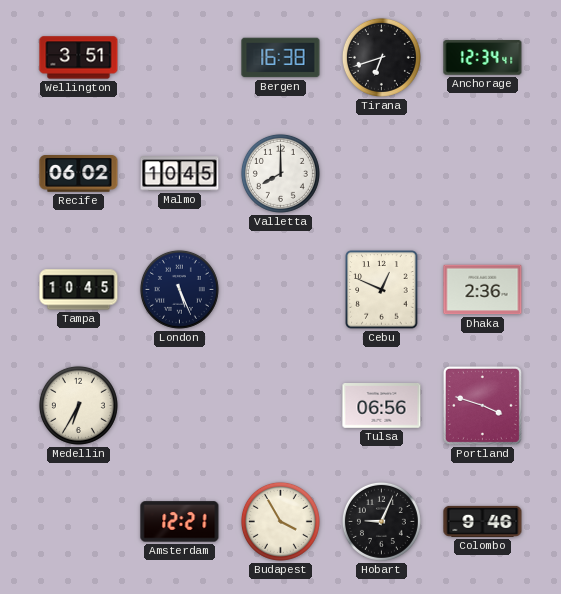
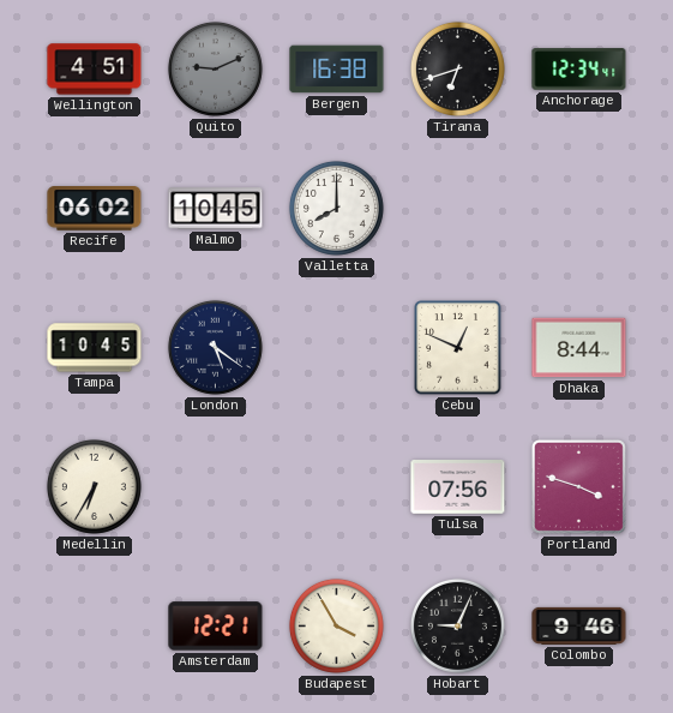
Wellington: 3:51 -> 4:51 (95, 70)
Quito: none -> 9:11 (215, 68)
London: 5:26 -> 5:21 (215, 347)
Dhaka: 2:36 -> 8:44 (579, 348)
Tulsa: 06:56 -> 07:56 (458, 487)
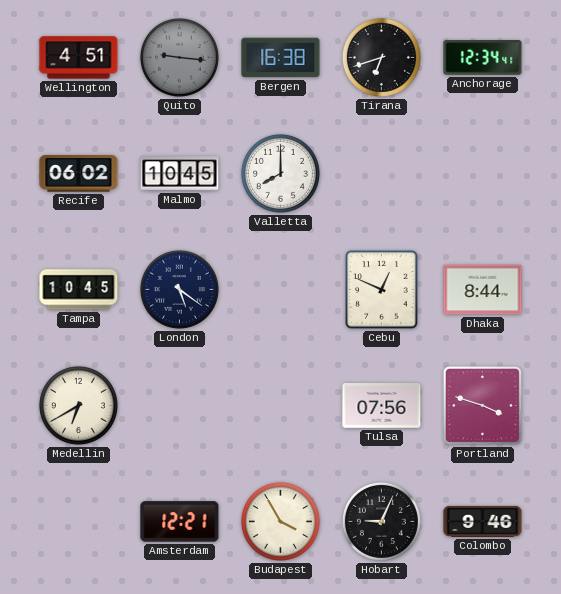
Quito: 9:11 -> 9:16 (179, 57)
Medellin: 6:35 -> 6:40 (78, 405)
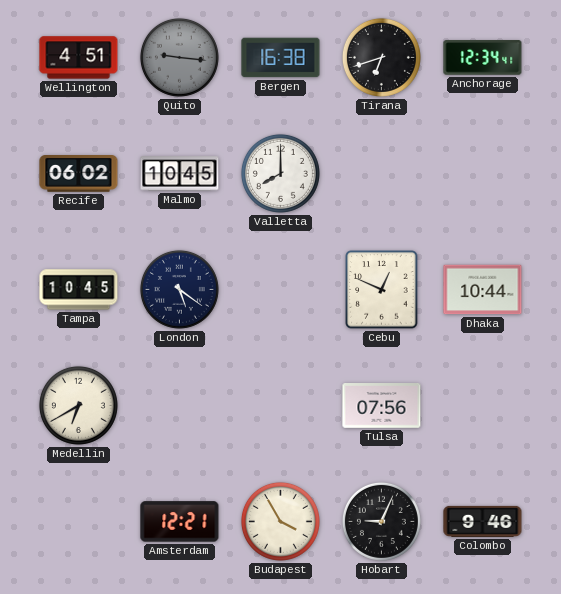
Dhaka: 8:44 -> 10:44 (483, 290)
Portland: 3:48 -> none (482, 405)
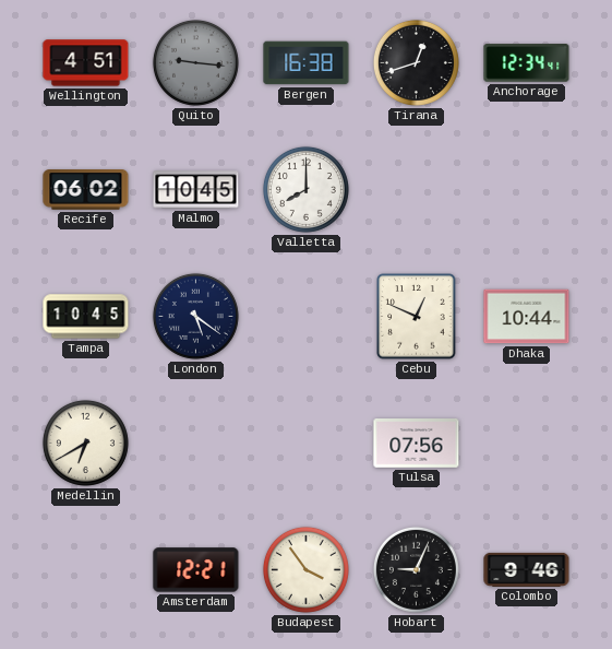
Tirana: 6:42 -> 12:42 (416, 62)
Budapest: 3:55 -> 3:54 (305, 569)
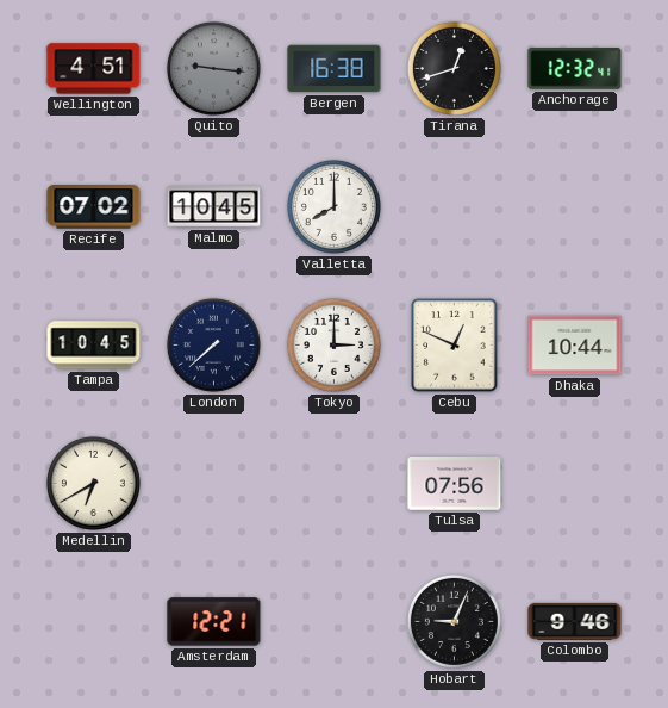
Anchorage: 12:34 -> 12:32 (575, 69)
Recife: 06:02 -> 07:02 (94, 207)
London: 5:21 -> 7:38 (213, 344)
Tokyo: none -> 3:00 (333, 344)
Budapest: 3:54 -> none (305, 569)
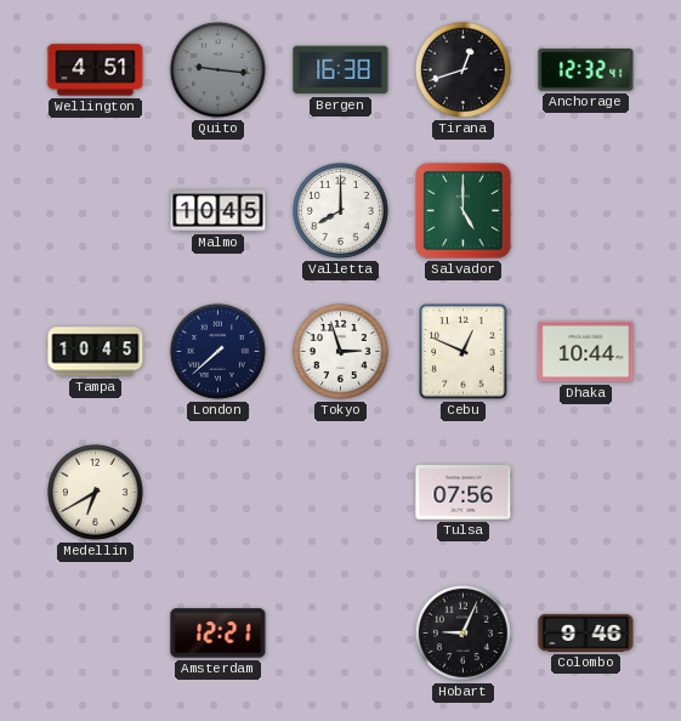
Recife: 07:02 -> none (94, 207)
Salvador: none -> 5:00 (464, 211)
Tokyo: 3:00 -> 2:57 (340, 351)
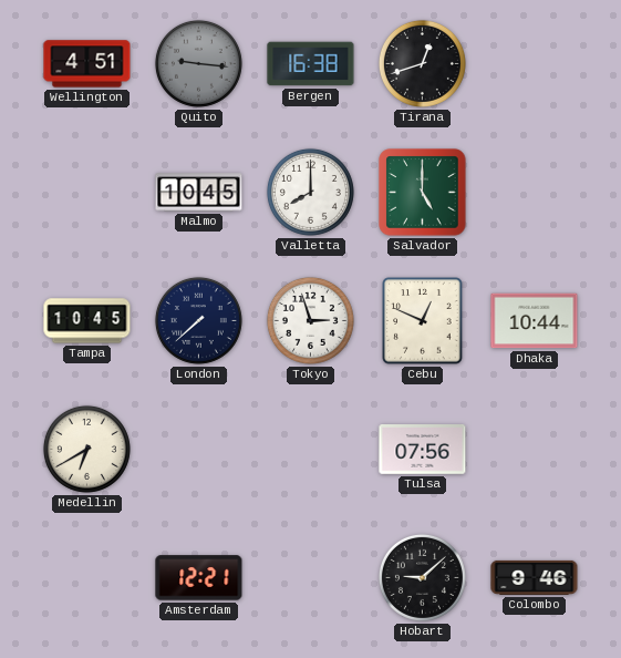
Anchorage: 12:32 -> none (586, 70)
Hobart: 9:04 -> 9:08 (422, 577)
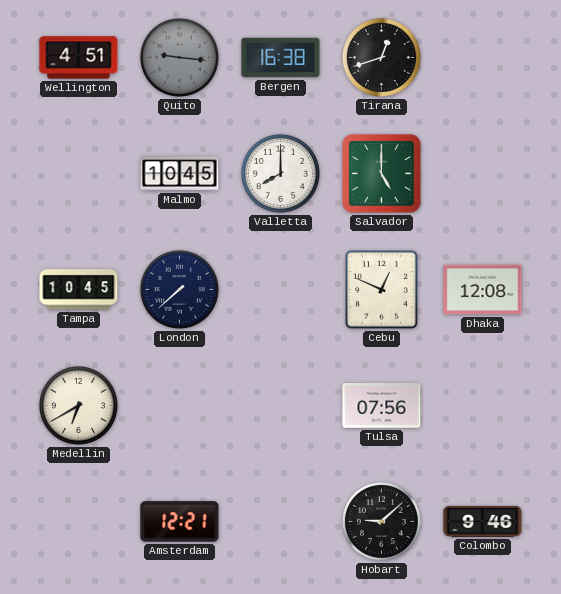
Tokyo: 2:57 -> none (310, 320)
Dhaka: 10:44 -> 12:08 (483, 290)
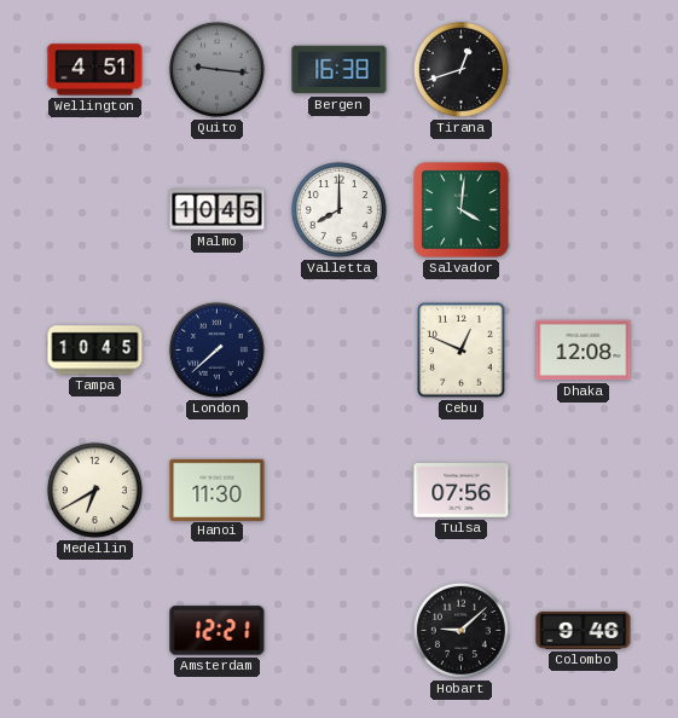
Salvador: 5:00 -> 4:01 (462, 210)
Hanoi: none -> 11:30 (218, 490)
